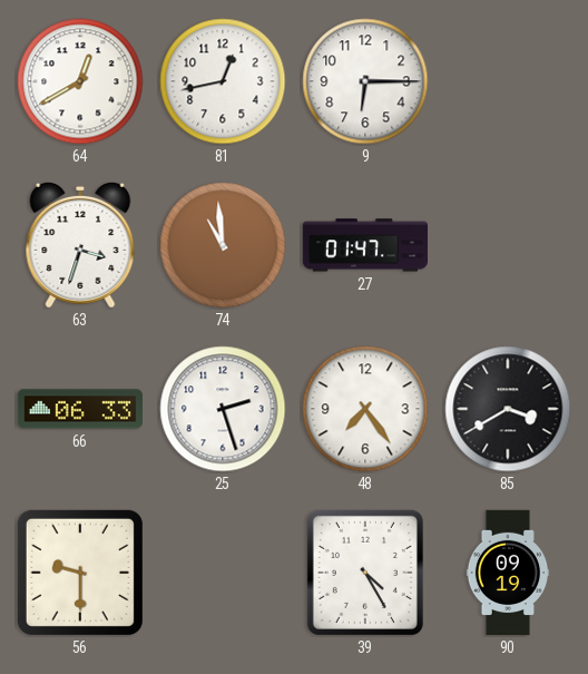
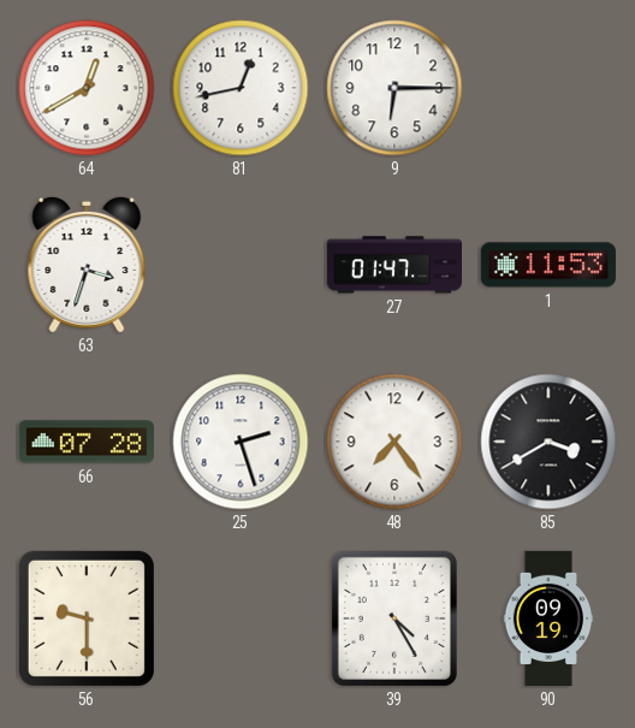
74: 10:59 -> none (223, 245)
1: none -> 11:53 (548, 265)
66: 06:33 -> 07:28 (85, 442)
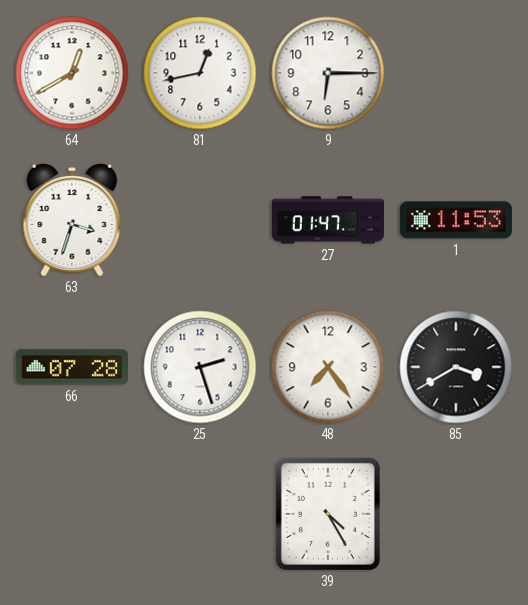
56: 9:30 -> none (87, 618)
90: 09:19 -> none (548, 618)
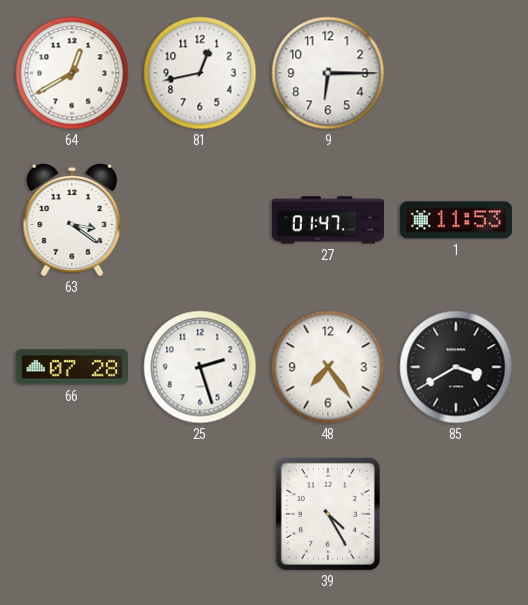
63: 3:33 -> 3:21 (72, 220)
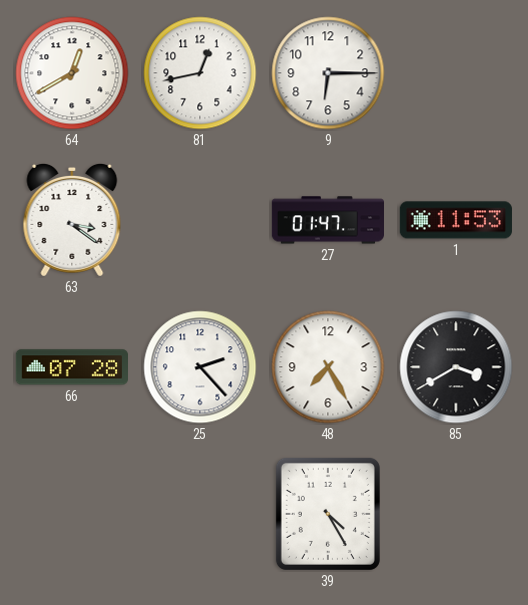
25: 2:27 -> 2:23 (200, 367)
48: 7:24 -> 7:25 (328, 367)
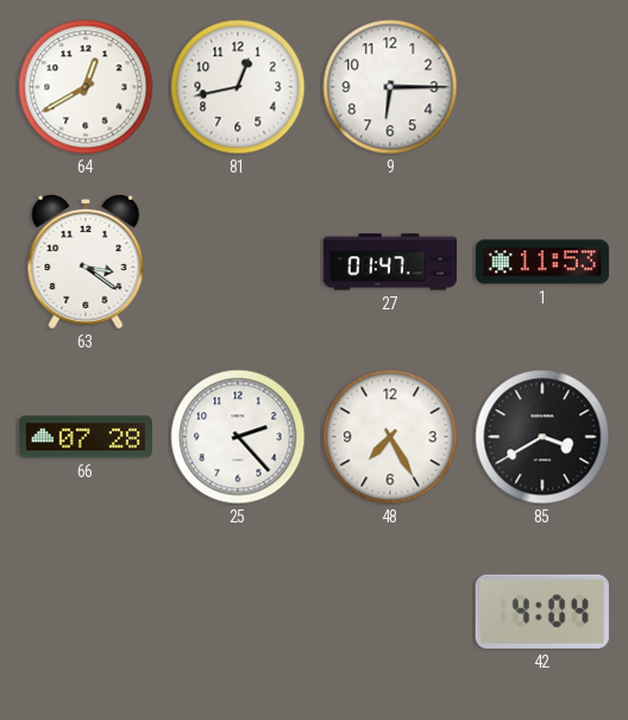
39: 4:25 -> none (328, 514)
42: none -> 4:04 (542, 612)
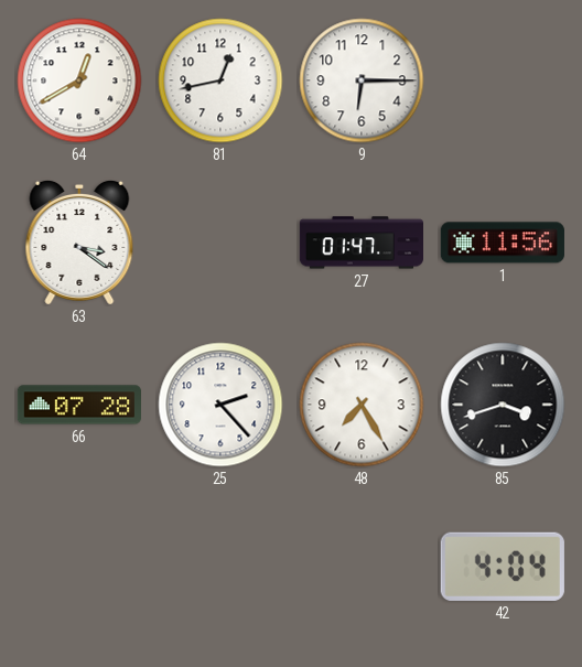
1: 11:53 -> 11:56 (503, 243)
85: 3:40 -> 3:42 (503, 405)
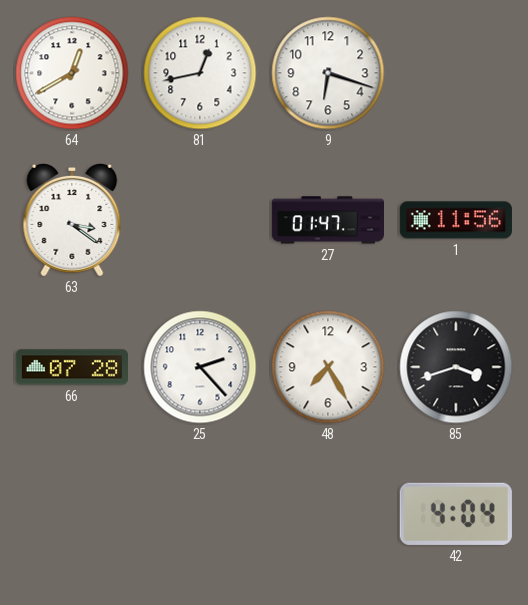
9: 6:15 -> 6:18 (328, 73)
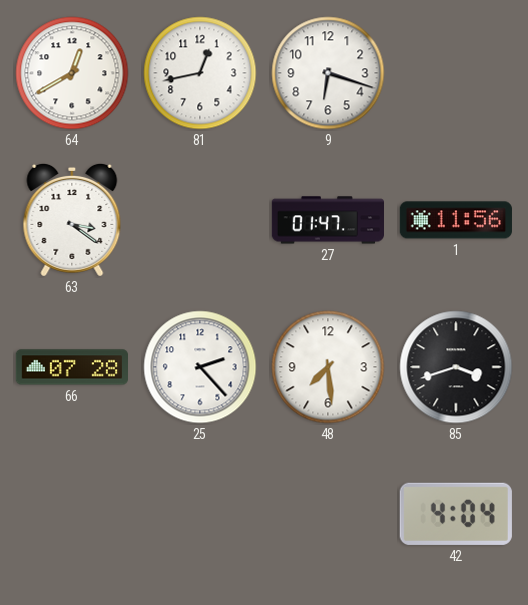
48: 7:25 -> 7:29 (328, 367)
